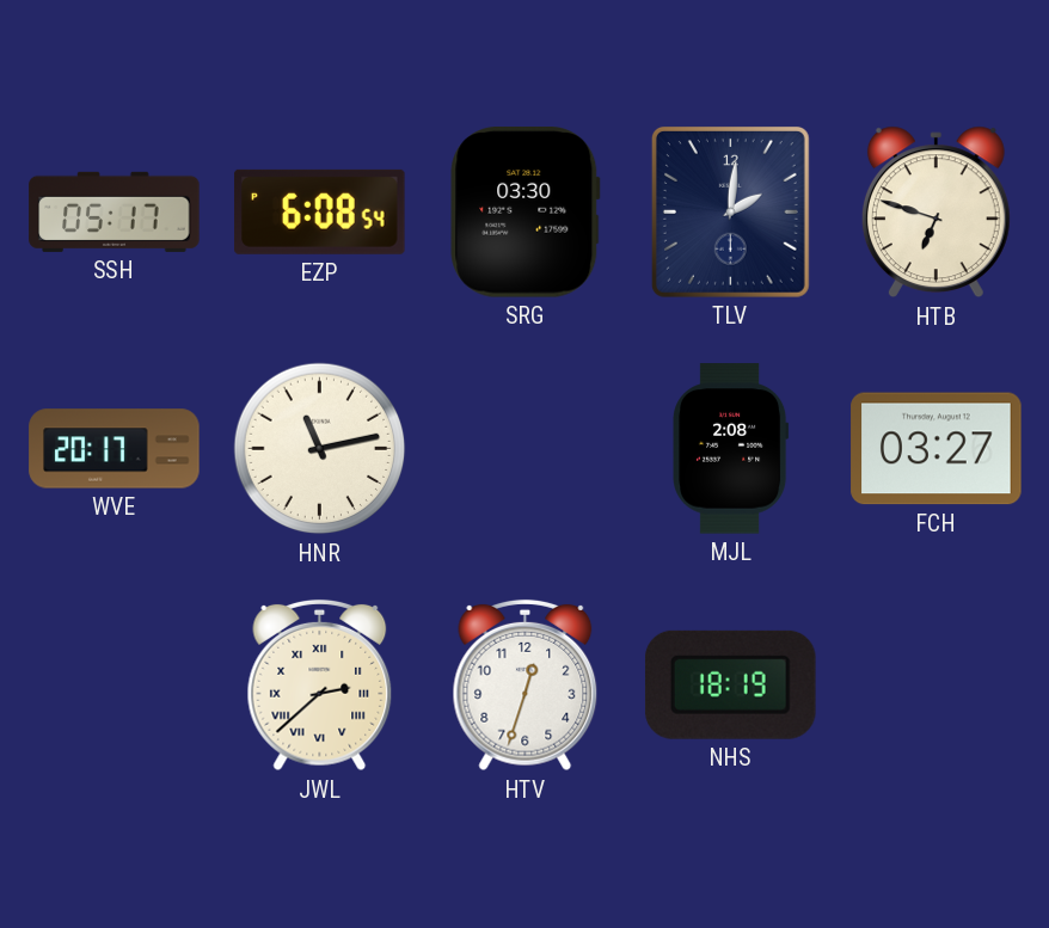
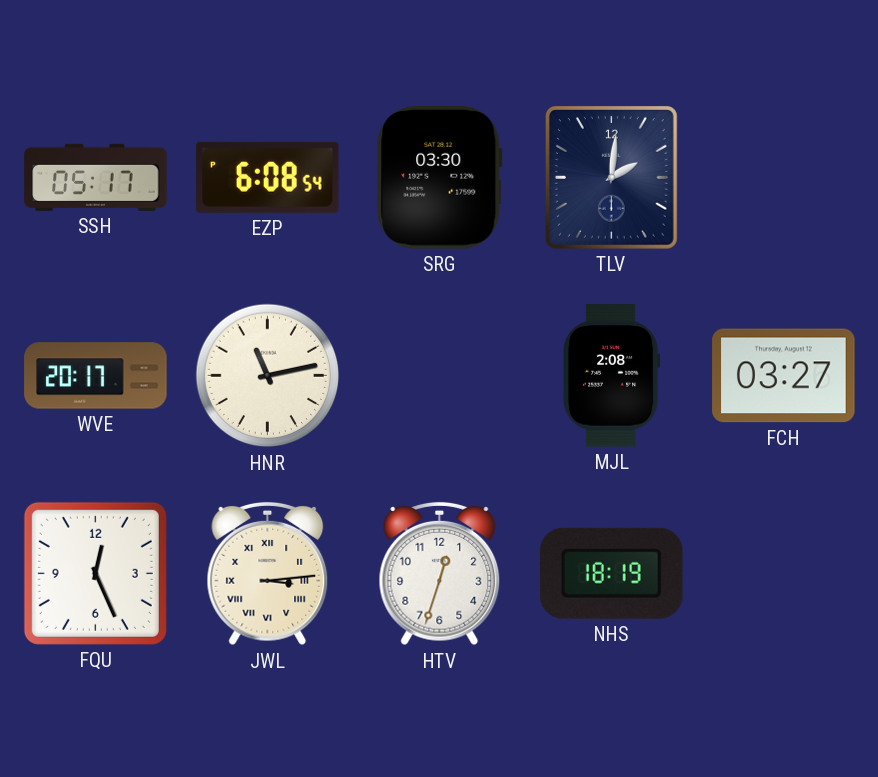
HTB: 6:48 -> none (935, 213)
FQU: none -> 12:26 (95, 573)
JWL: 2:38 -> 3:14 (268, 574)
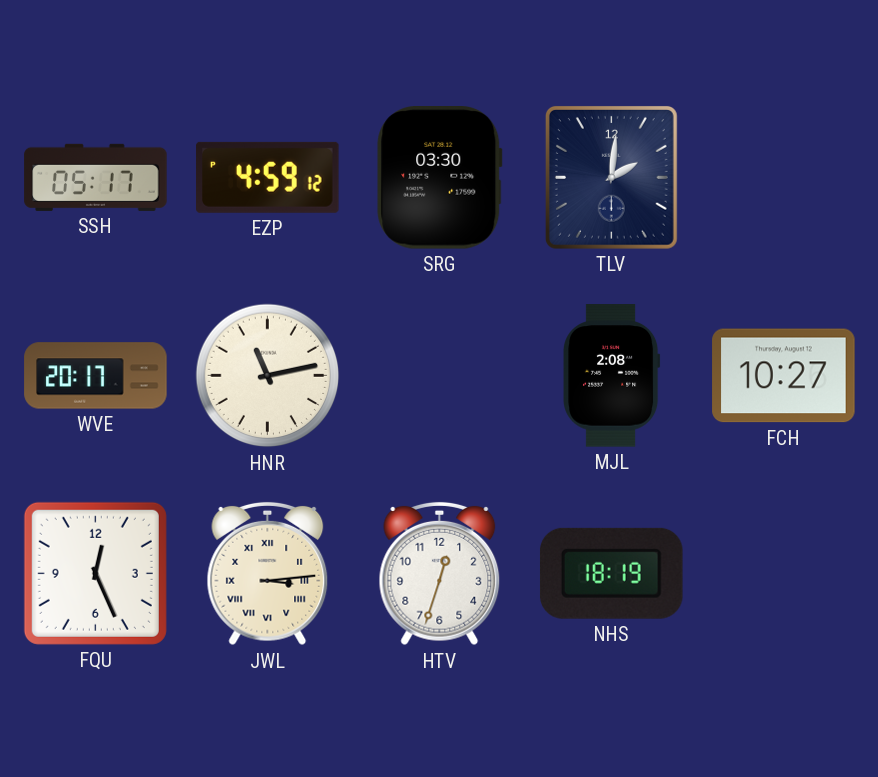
EZP: 6:08 -> 4:59 (268, 177)
FCH: 03:27 -> 10:27 (784, 376)
